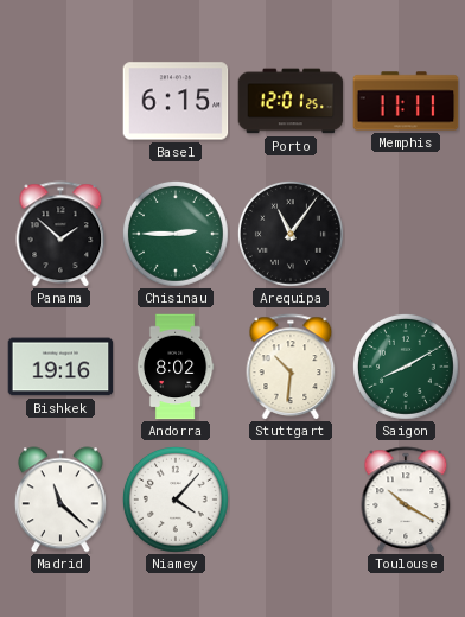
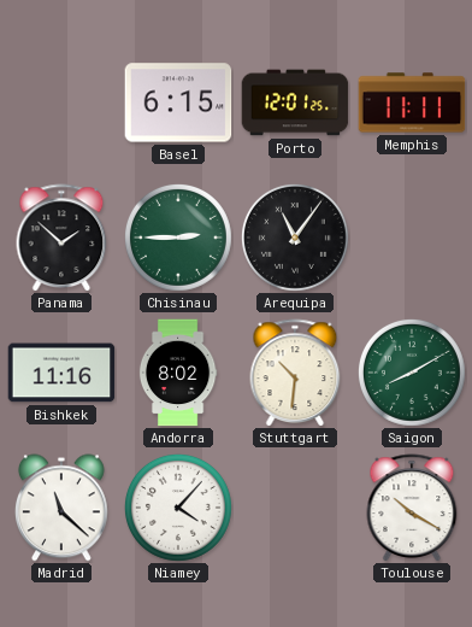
Bishkek: 19:16 -> 11:16 (61, 373)
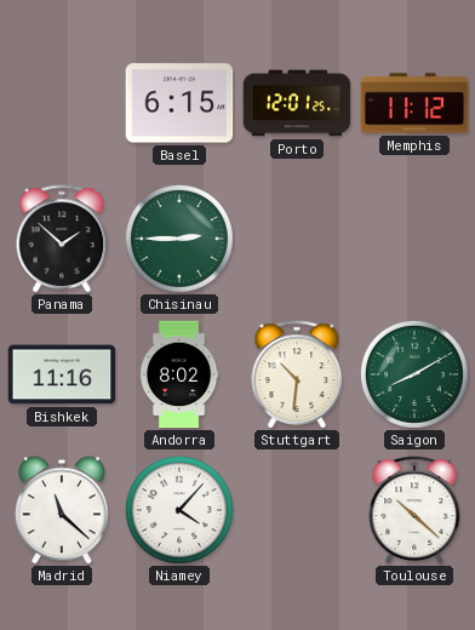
Memphis: 11:11 -> 11:12 (414, 103)
Arequipa: 11:06 -> none (295, 238)
Toulouse: 10:20 -> 10:22 (414, 510)
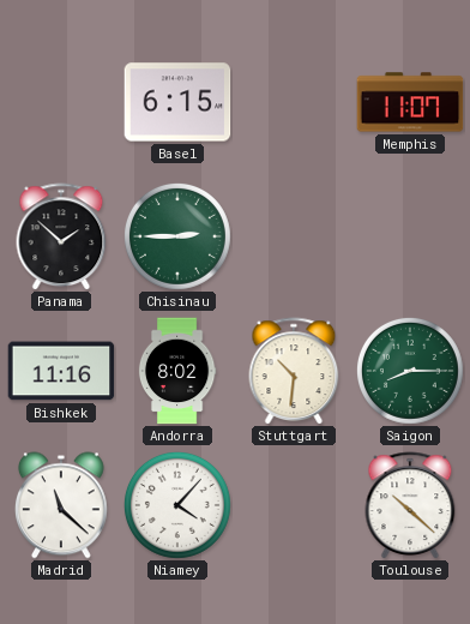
Porto: 12:01 -> none (297, 103)
Memphis: 11:12 -> 11:07 (410, 102)
Saigon: 8:10 -> 8:15 (410, 371)
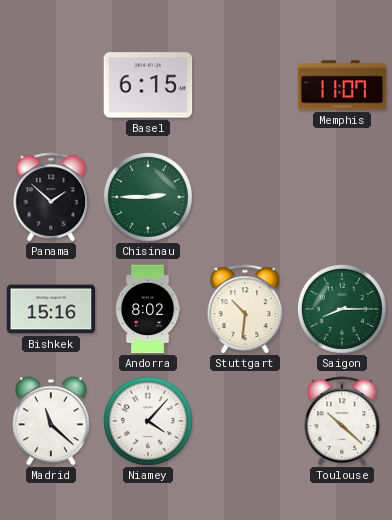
Bishkek: 11:16 -> 15:16 (51, 309)
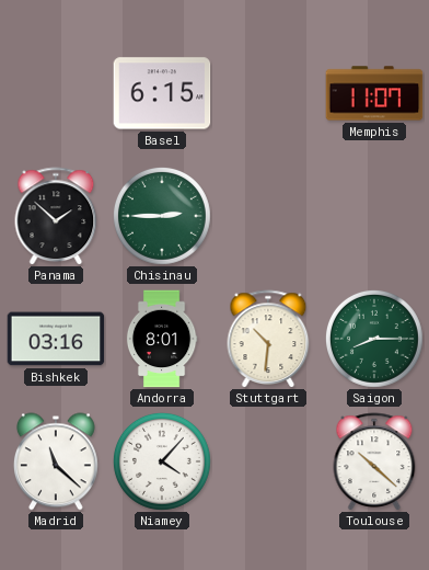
Bishkek: 15:16 -> 03:16 (56, 339)
Andorra: 8:02 -> 8:01 (162, 339)
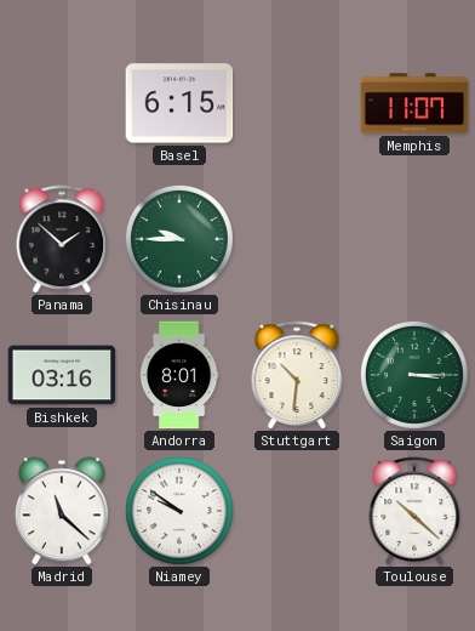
Chisinau: 2:45 -> 9:45 (179, 239)
Saigon: 8:15 -> 3:15 (414, 375)
Niamey: 4:07 -> 9:51 (179, 511)
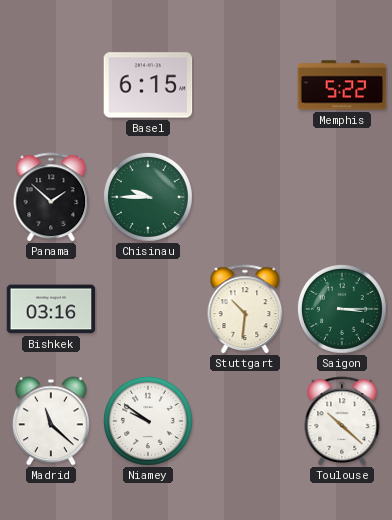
Memphis: 11:07 -> 5:22 (342, 85)
Andorra: 8:01 -> none (179, 375)
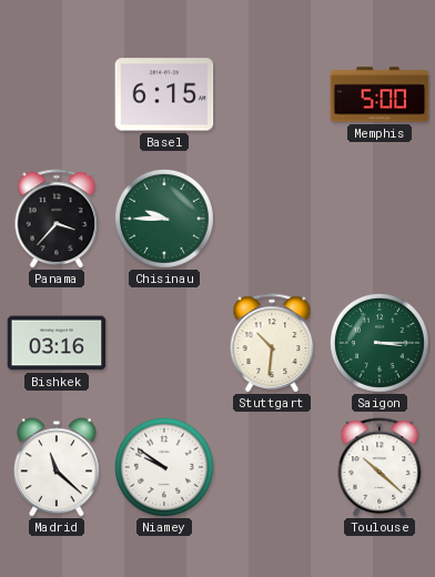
Memphis: 5:22 -> 5:00 (380, 94)
Panama: 1:52 -> 3:37 (57, 219)
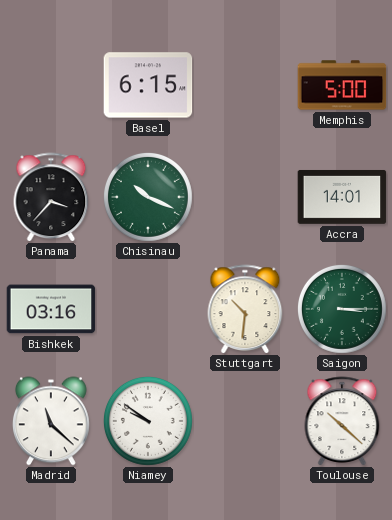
Chisinau: 9:45 -> 10:19 (148, 197)
Accra: none -> 14:01 (342, 197)
